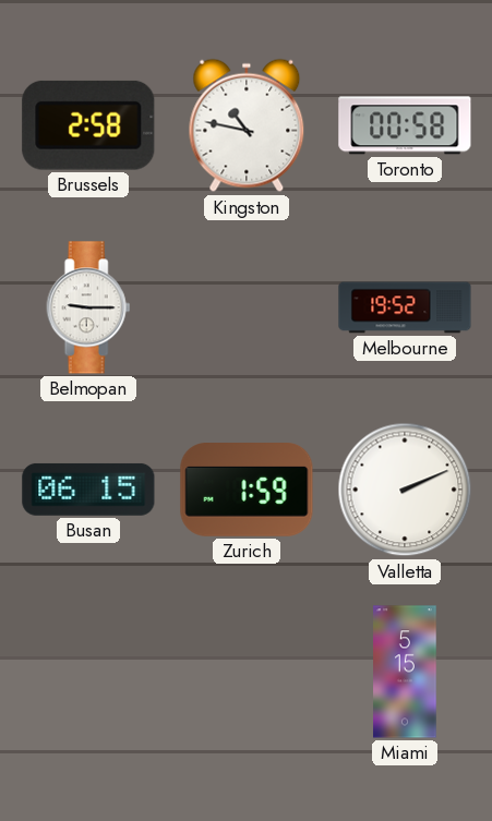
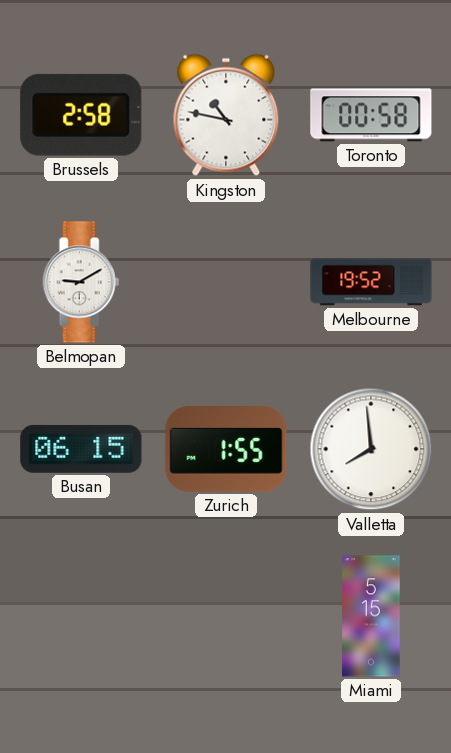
Belmopan: 9:15 -> 9:10 (81, 282)
Zurich: 1:59 -> 1:55 (226, 450)
Valletta: 2:11 -> 7:59 (371, 449)
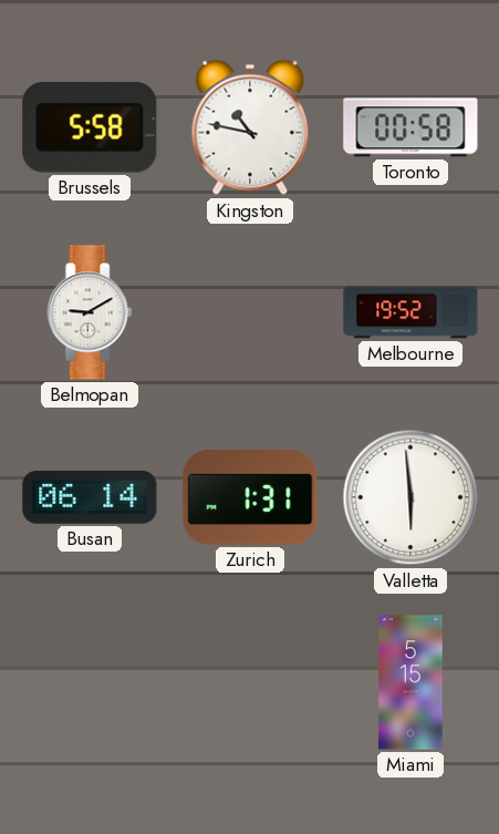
Brussels: 2:58 -> 5:58 (90, 127)
Busan: 06:15 -> 06:14 (90, 497)
Zurich: 1:55 -> 1:31 (250, 498)
Valletta: 7:59 -> 5:59 (410, 497)
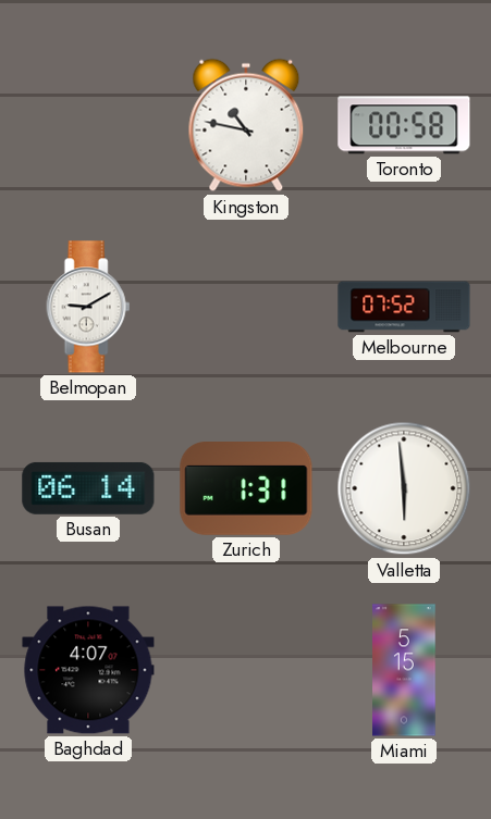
Brussels: 5:58 -> none (90, 127)
Melbourne: 19:52 -> 07:52 (404, 307)
Baghdad: none -> 4:07 (88, 670)
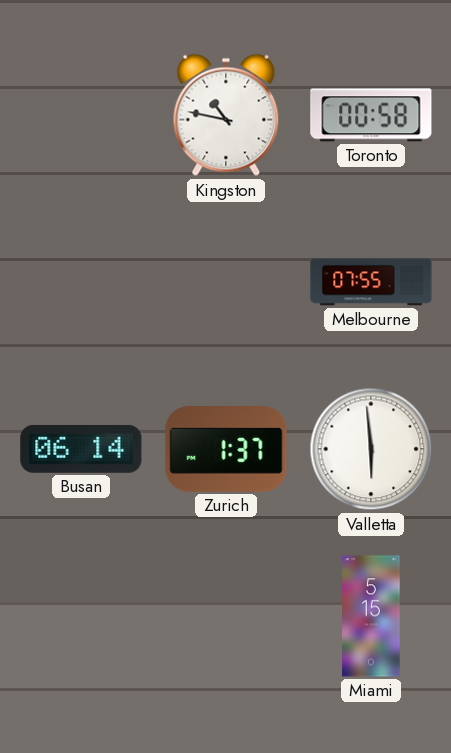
Belmopan: 9:10 -> none (88, 307)
Melbourne: 07:52 -> 07:55 (371, 282)
Zurich: 1:31 -> 1:37 (226, 450)
Baghdad: 4:07 -> none (88, 670)
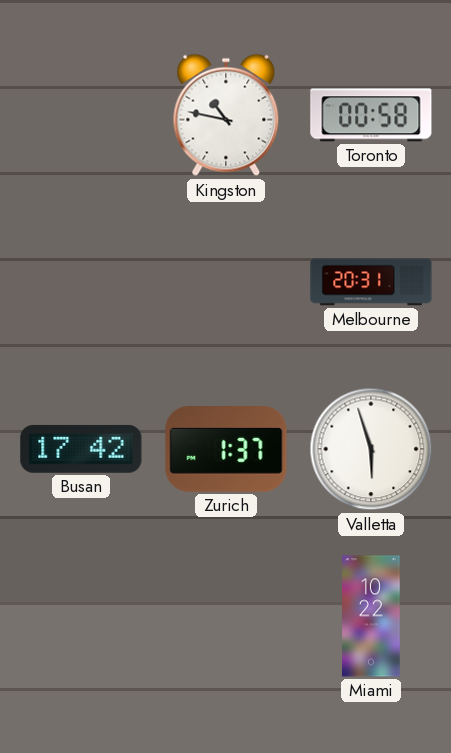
Melbourne: 07:55 -> 20:31 (371, 282)
Busan: 06:14 -> 17:42 (81, 449)
Valletta: 5:59 -> 5:57 (371, 449)
Miami: 5:15 -> 10:22 (371, 616)
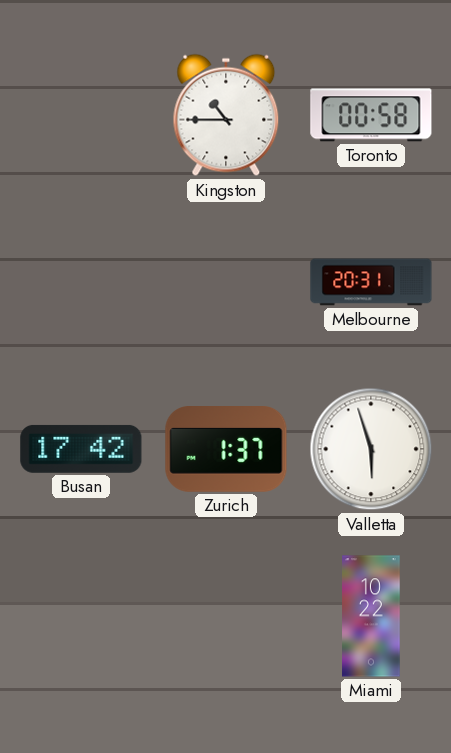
Kingston: 10:47 -> 10:45 (226, 115)
